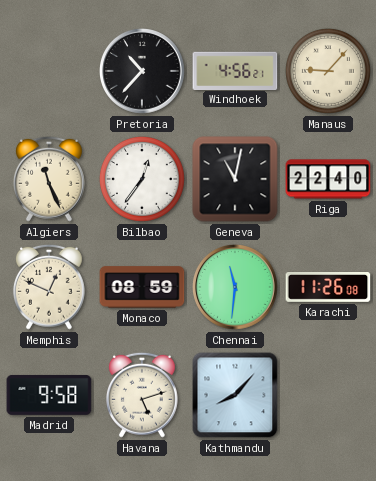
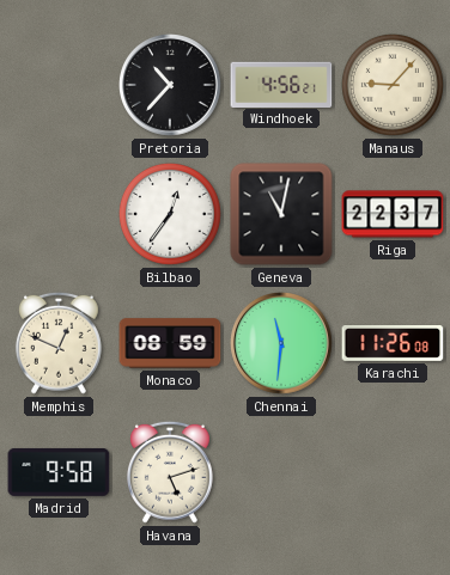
Algiers: 11:26 -> none (49, 179)
Riga: 22:40 -> 22:37 (393, 214)
Kathmandu: 8:07 -> none (235, 395)
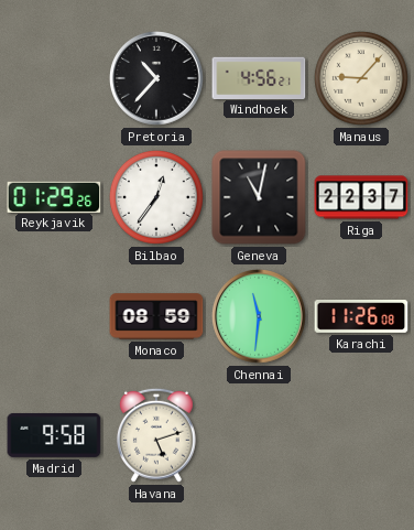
Reykjavik: none -> 01:29 (54, 196)
Memphis: 12:49 -> none (59, 343)
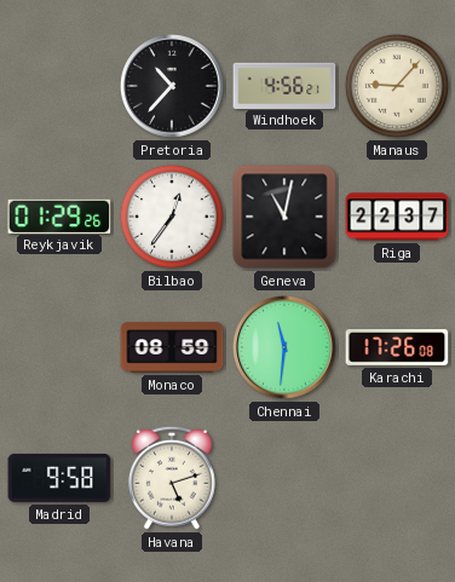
Karachi: 11:26 -> 17:26 (397, 348)
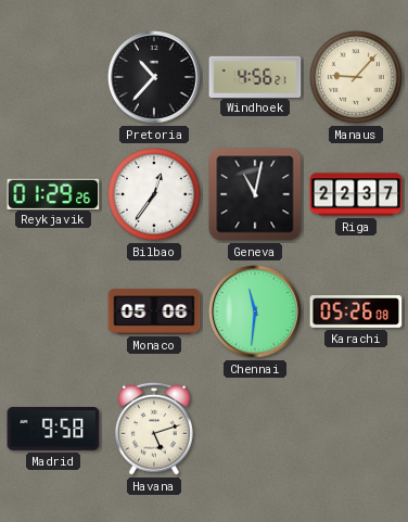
Monaco: 08:59 -> 05:06 (154, 311)
Karachi: 17:26 -> 05:26 (356, 313)
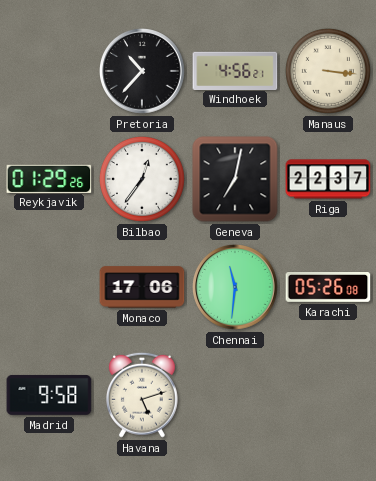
Manaus: 9:07 -> 3:16 (328, 71)
Geneva: 11:02 -> 7:02 (235, 179)
Monaco: 05:06 -> 17:06 (142, 287)
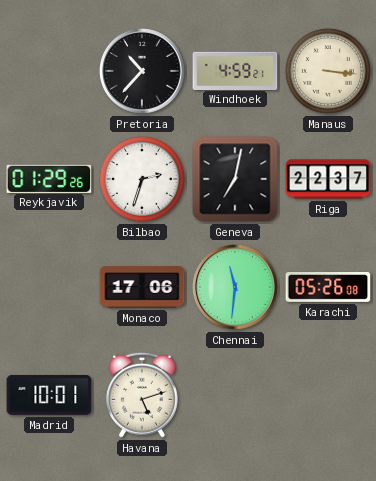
Windhoek: 4:56 -> 4:59 (235, 70)
Bilbao: 12:36 -> 2:33 (142, 179)
Madrid: 9:58 -> 10:01 (49, 395)
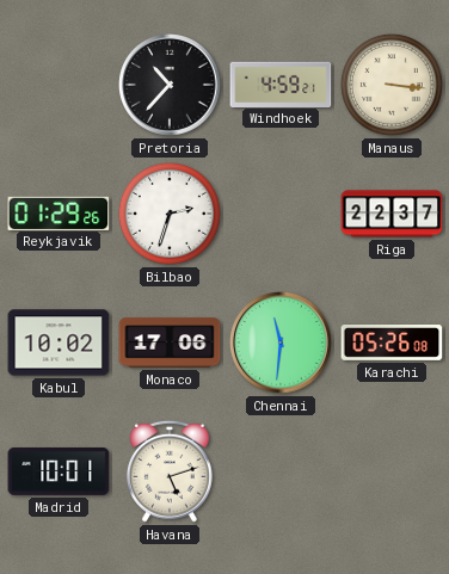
Geneva: 7:02 -> none (235, 179)
Kabul: none -> 10:02 (59, 342)
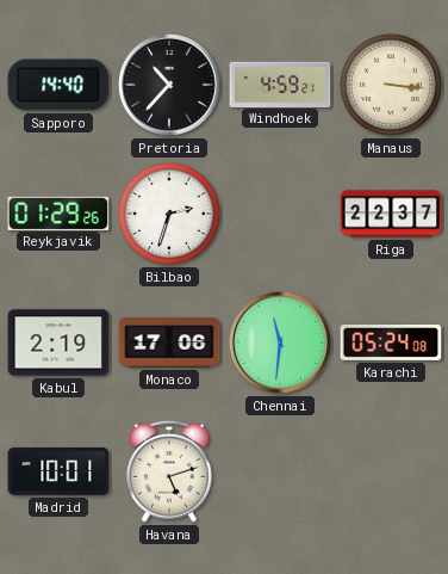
Sapporo: none -> 14:40 (58, 85)
Kabul: 10:02 -> 2:19 (58, 342)
Karachi: 05:26 -> 05:24 (391, 344)
